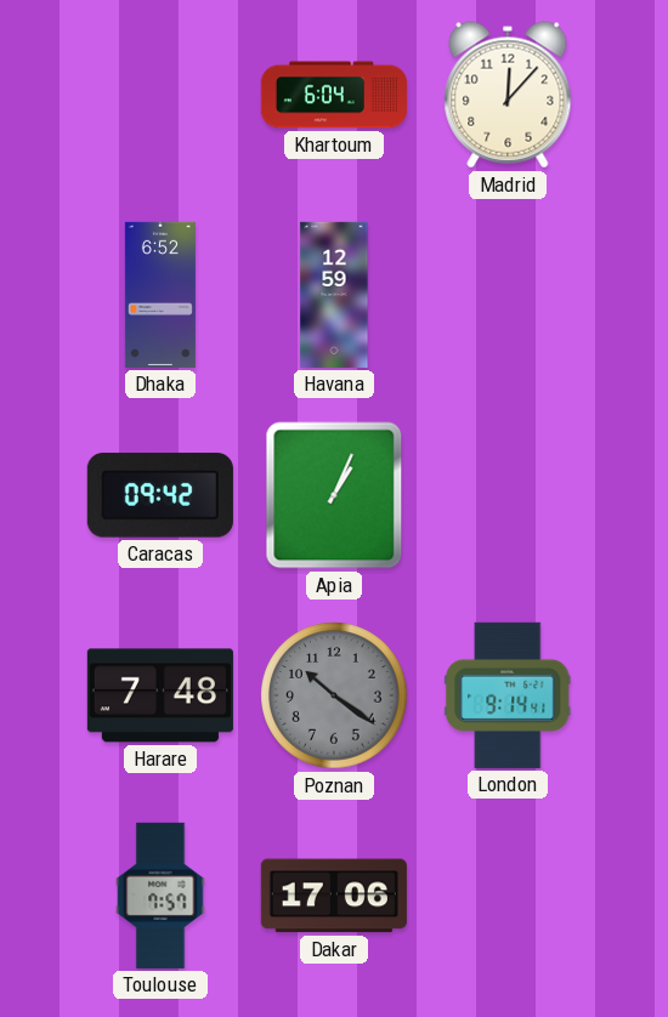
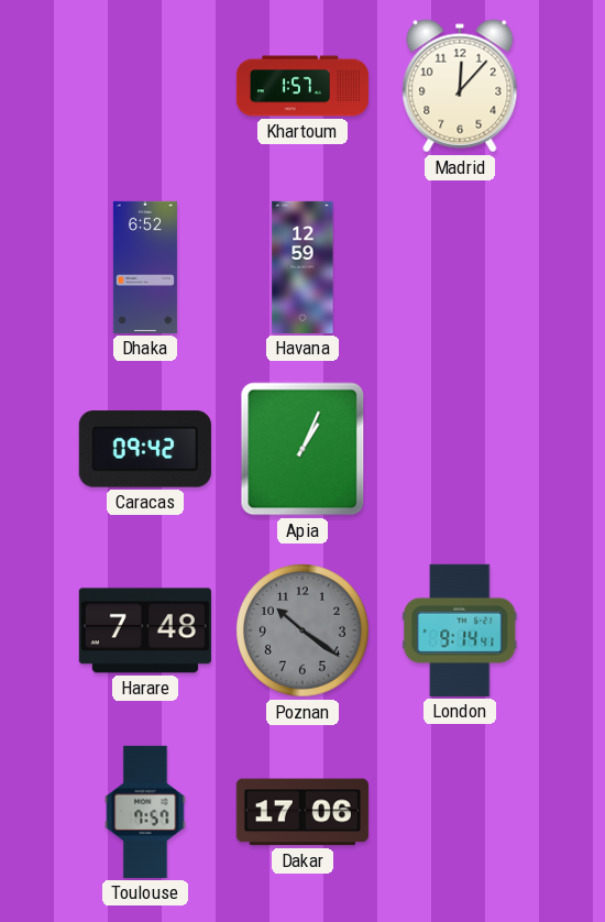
Khartoum: 6:04 -> 1:57 (301, 86)
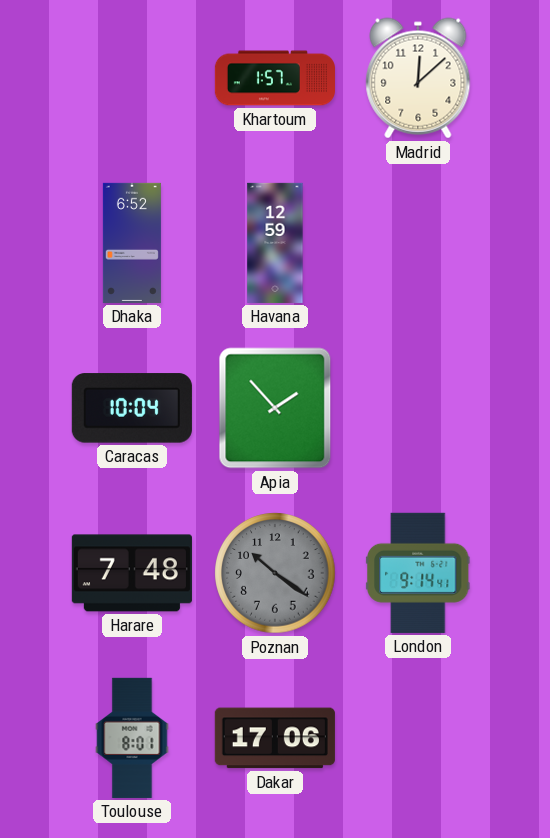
Madrid: 12:07 -> 12:08 (418, 78)
Caracas: 09:42 -> 10:04 (132, 408)
Apia: 1:04 -> 1:53 (275, 408)
Toulouse: 7:57 -> 8:01 (132, 738)
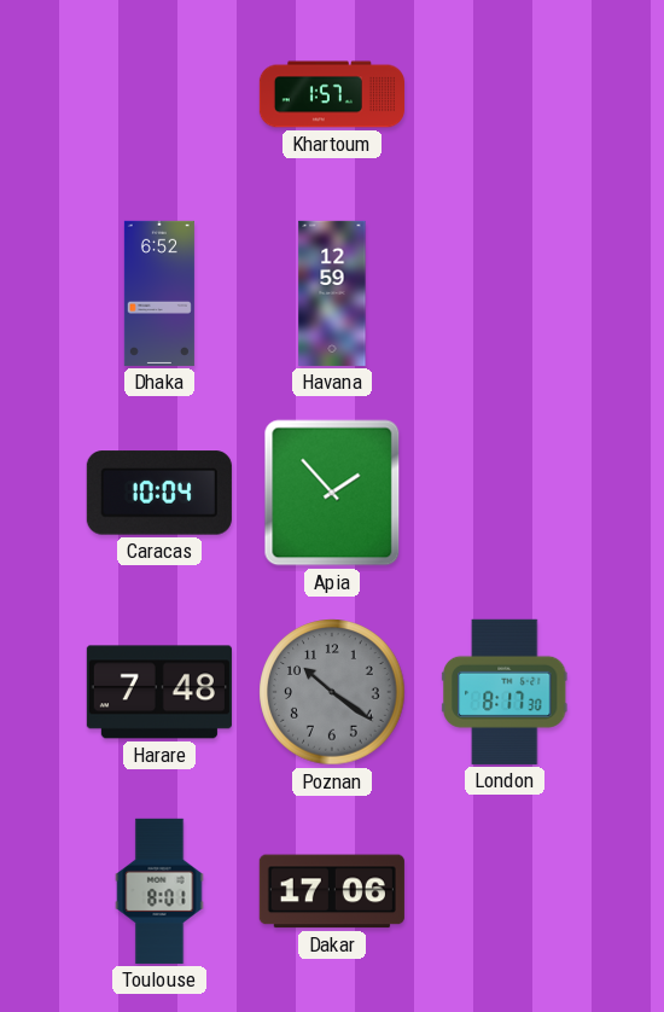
Madrid: 12:08 -> none (418, 78)
London: 9:14 -> 8:17 (506, 692)
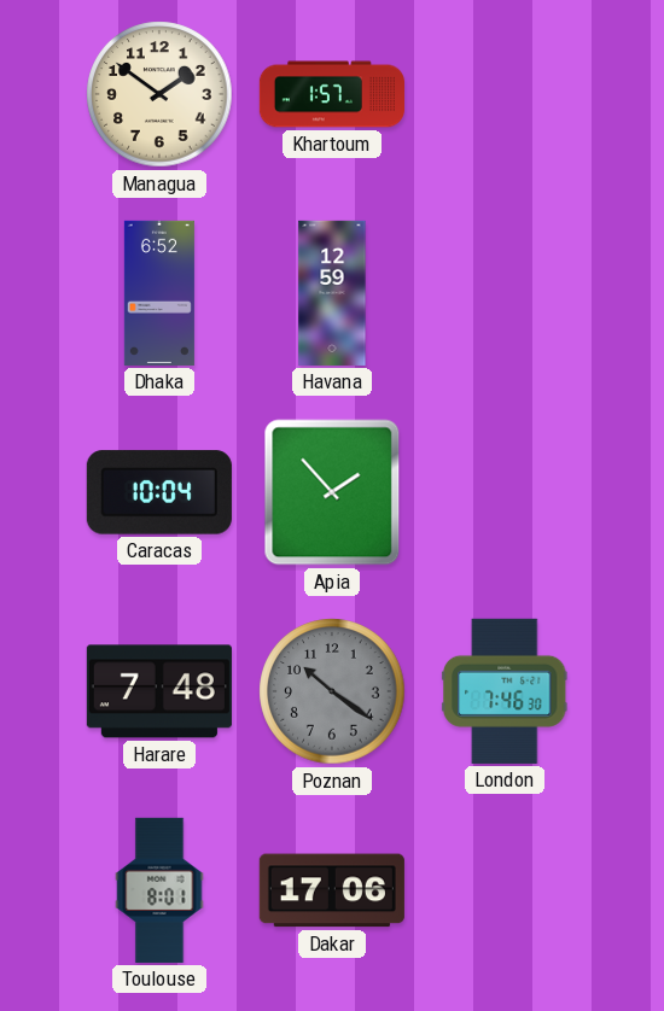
Managua: none -> 1:51 (159, 94)
London: 8:17 -> 7:46 (506, 691)
